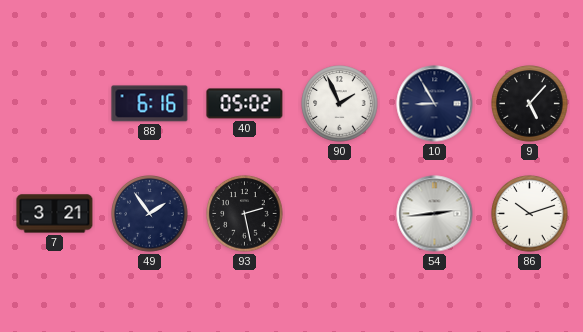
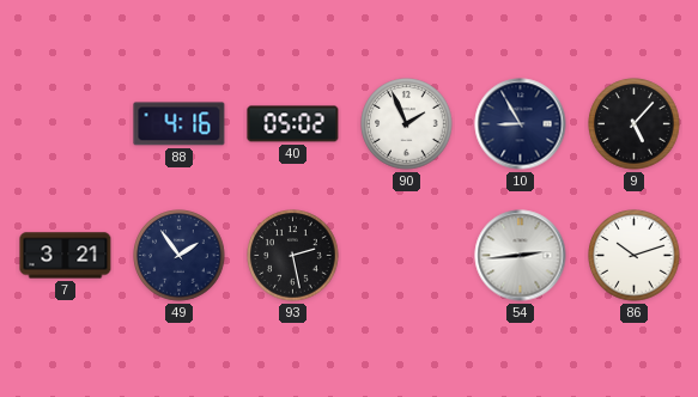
88: 6:16 -> 4:16 (180, 124)
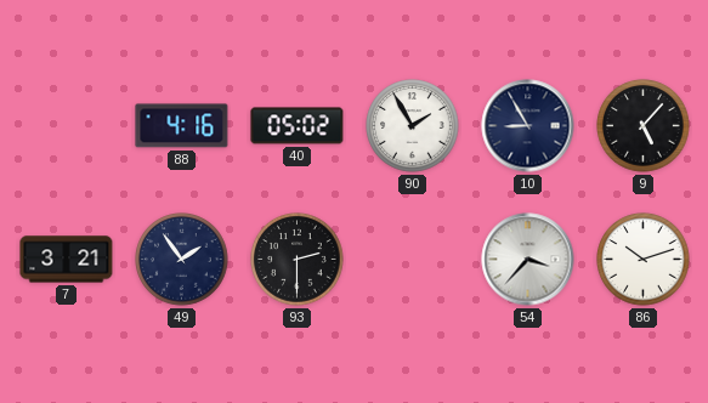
90: 1:56 -> 1:55 (413, 126)
93: 2:28 -> 2:30 (298, 260)
54: 2:44 -> 3:37 (528, 260)
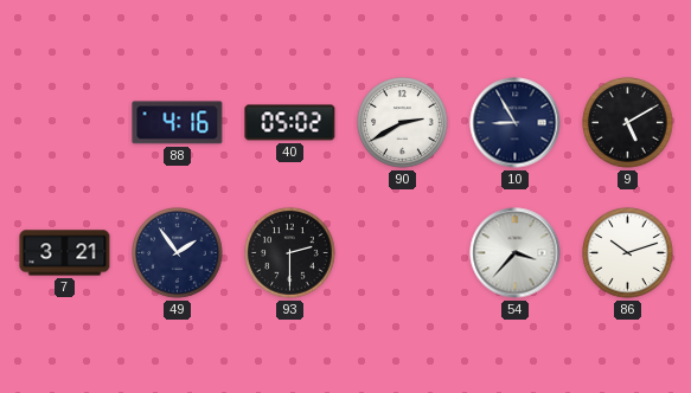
90: 1:55 -> 2:40 (403, 123)
9: 5:07 -> 5:10 (628, 123)
